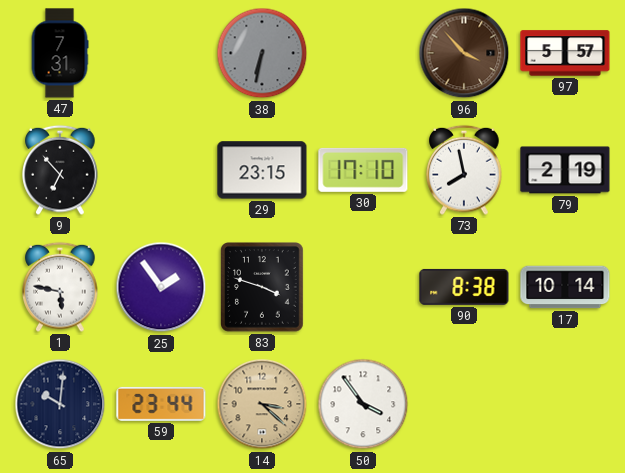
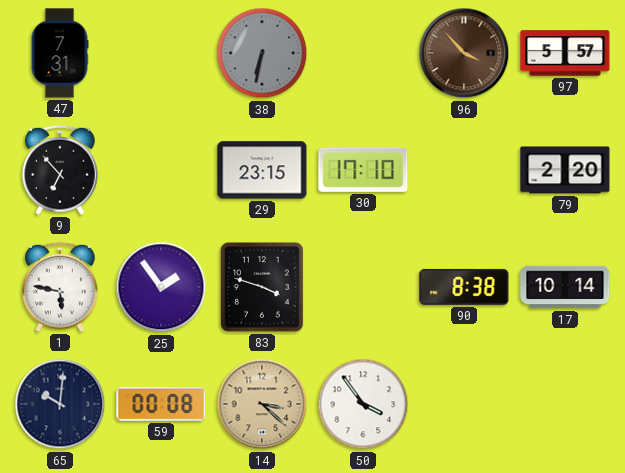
73: 7:58 -> none (464, 170)
79: 2:19 -> 2:20 (565, 170)
59: 23:44 -> 00:08 (161, 404)
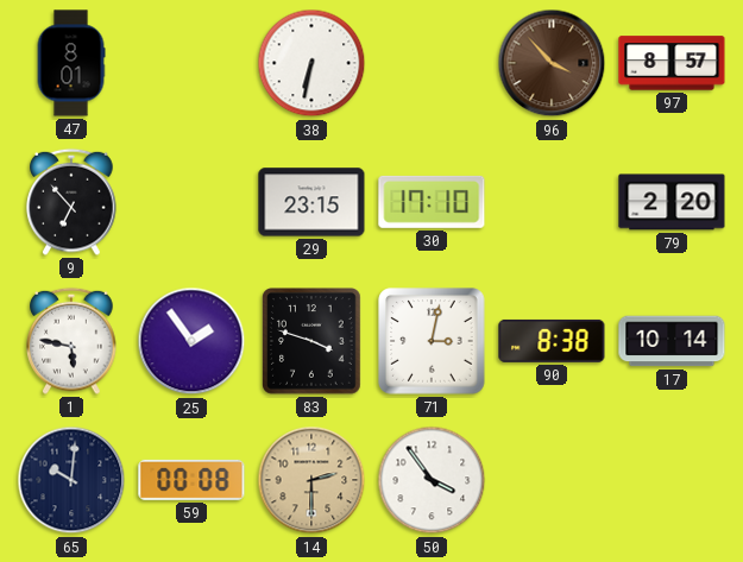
47: 7:31 -> 8:01 (71, 63)
38 dial: grey -> white (311, 63)
97: 5:57 -> 8:57 (672, 63)
71: none -> 3:02 (432, 341)
14: 3:22 -> 2:30 (311, 480)
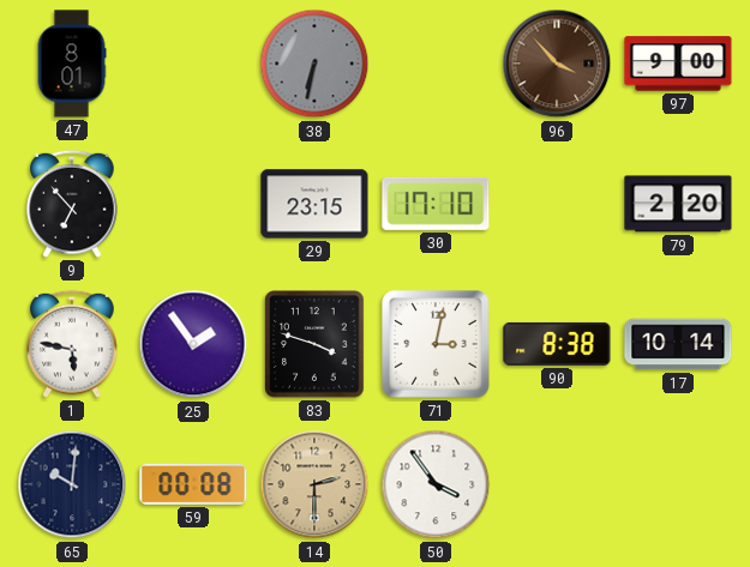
38 dial: white -> grey (314, 64)
97: 8:57 -> 9:00 (678, 64)
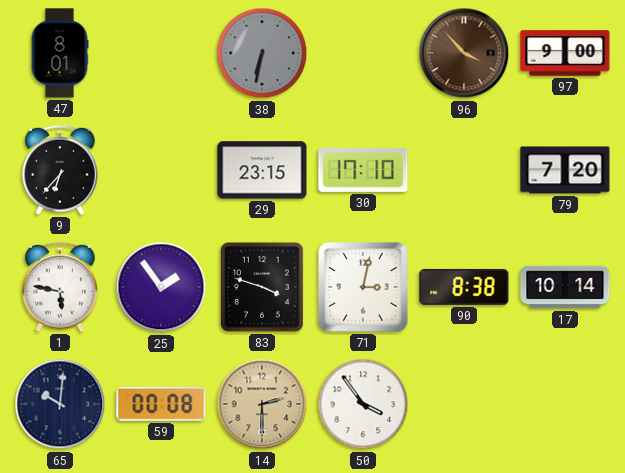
9: 6:53 -> 6:37 (60, 170)
79: 2:20 -> 7:20 (565, 170)
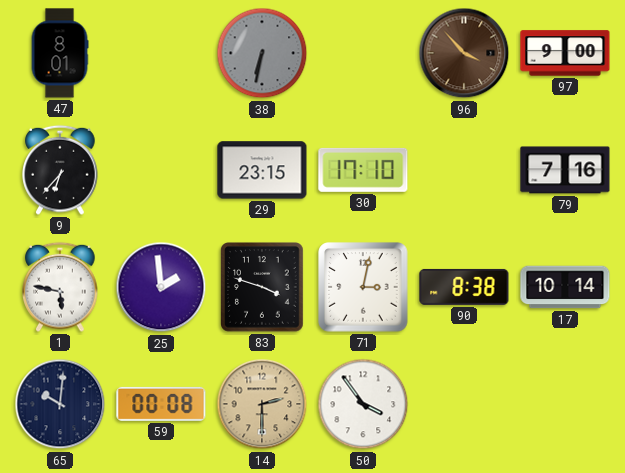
79: 7:20 -> 7:16 (565, 170)
25: 1:54 -> 1:59 (161, 287)
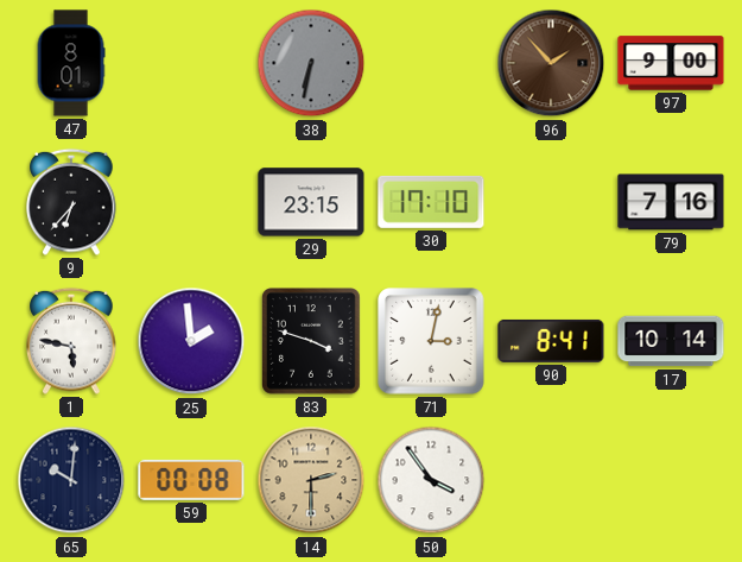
96: 3:53 -> 1:53 (551, 63)
90: 8:38 -> 8:41 (551, 341)
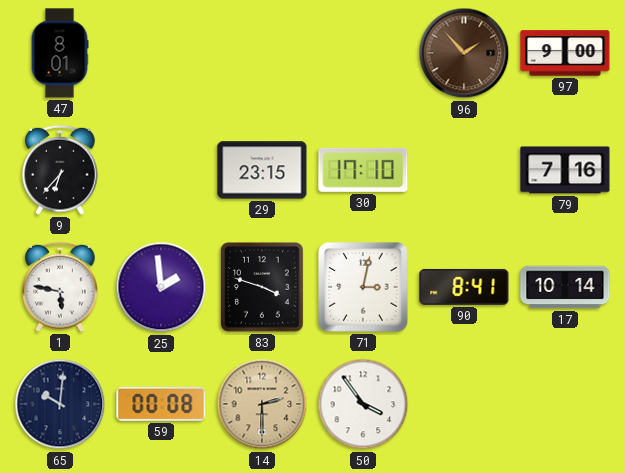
38: 6:32 -> none (311, 63)
